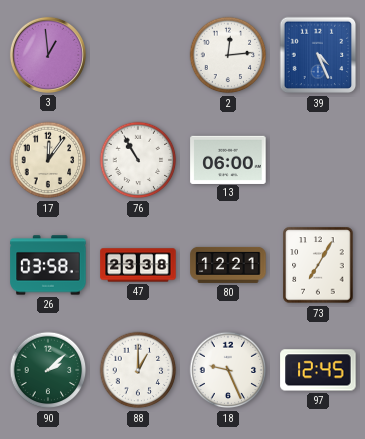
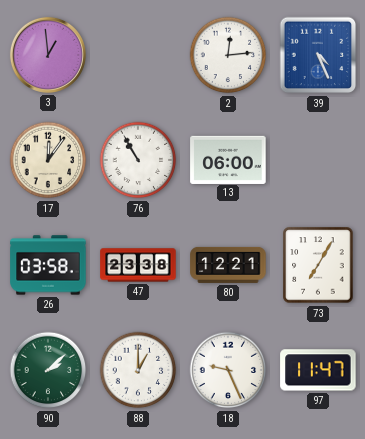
97: 12:45 -> 11:47 (318, 370)
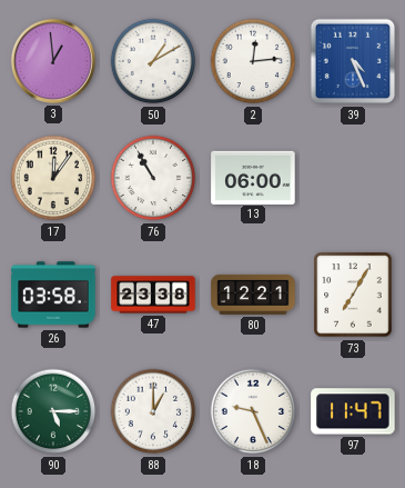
50: none -> 1:10 (153, 61)
90: 2:08 -> 5:15 (53, 411)
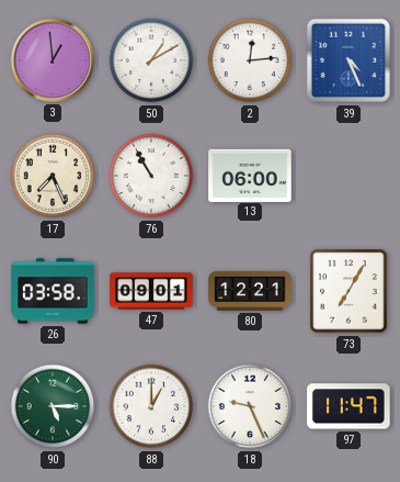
17: 12:06 -> 7:26 (53, 176)
47: 23:38 -> 09:01 (151, 291)
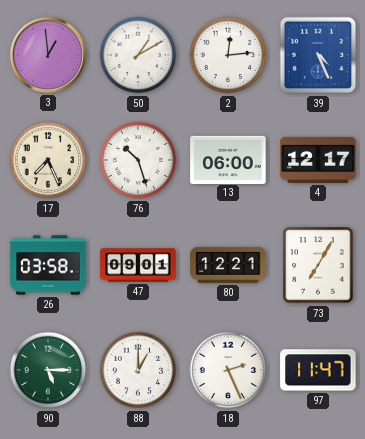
76: 10:55 -> 10:27 (138, 160)
4: none -> 12:17 (318, 160)
18: 9:26 -> 2:26 (228, 370)
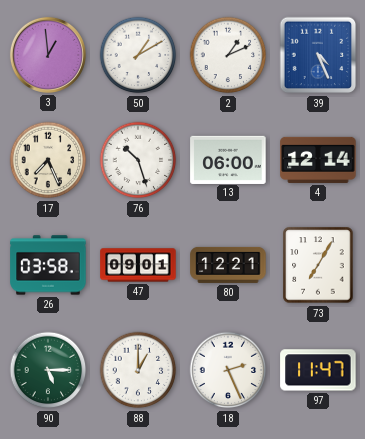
2: 12:14 -> 1:11 (228, 55)
4: 12:17 -> 12:14 (318, 160)
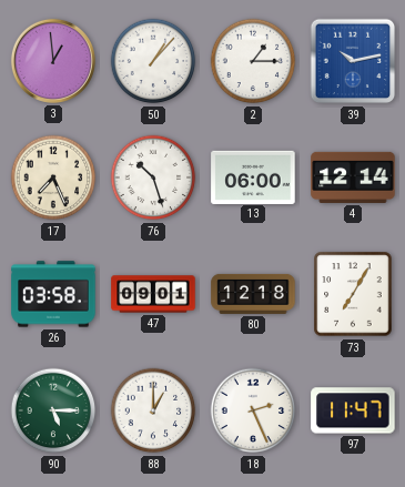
50: 1:10 -> 1:07 (153, 61)
2: 1:11 -> 1:15 (253, 61)
39: 4:26 -> 10:13 (353, 61)
80: 12:21 -> 12:18 (253, 294)
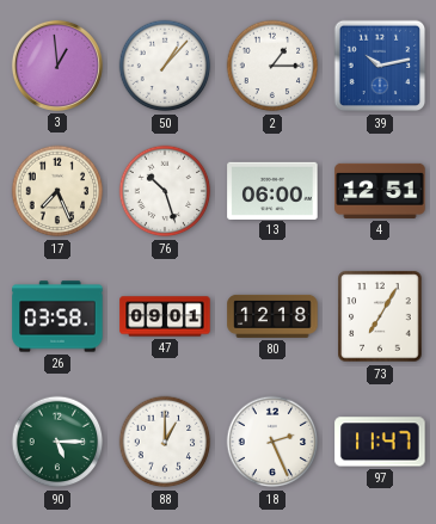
4: 12:14 -> 12:51 (380, 191)
